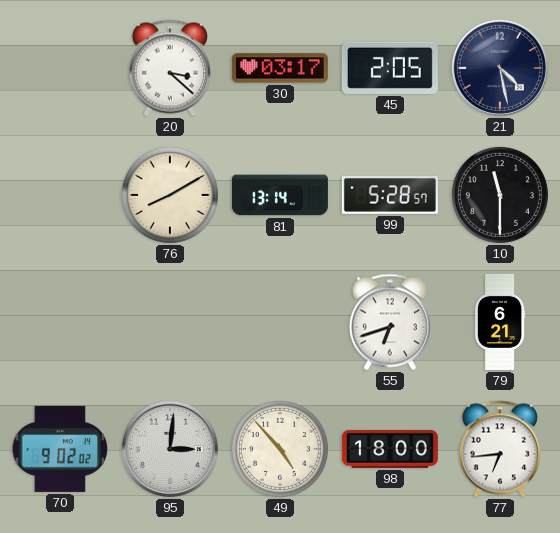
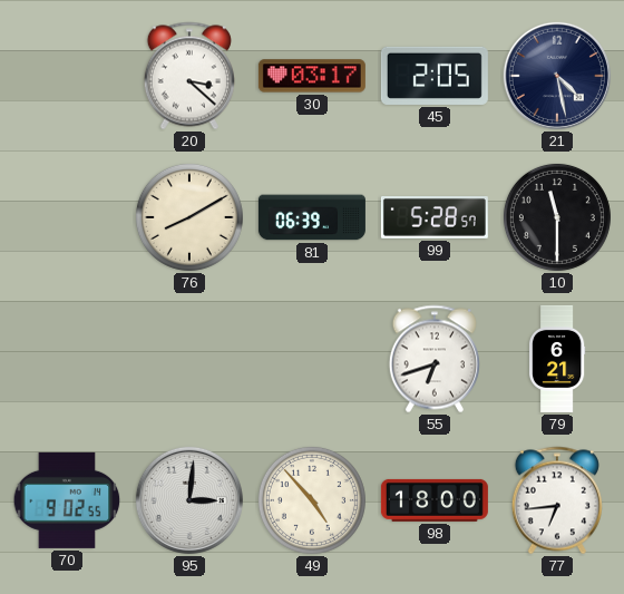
81: 13:14 -> 06:39 (312, 217)
70: 9:02:02 -> 9:02:55 (67, 500)
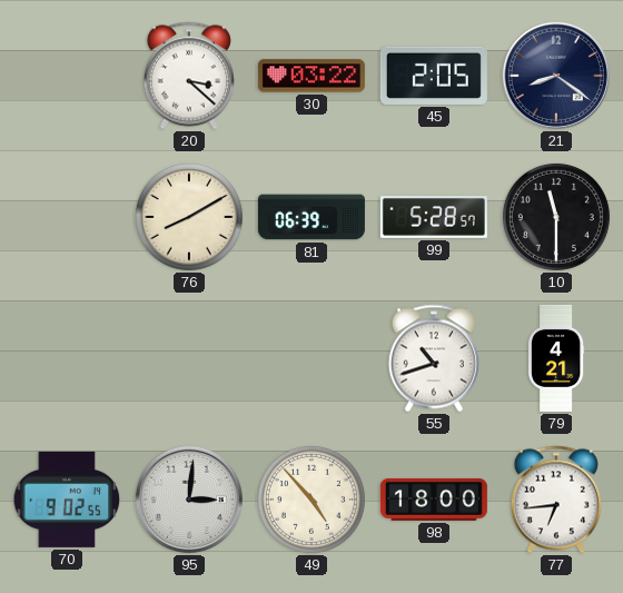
30: 03:17 -> 03:22 (311, 76)
21: 4:28 -> 8:21 (556, 76)
55: 6:42 -> 10:42 (434, 358)
79: 6:21 -> 4:21 (556, 358)
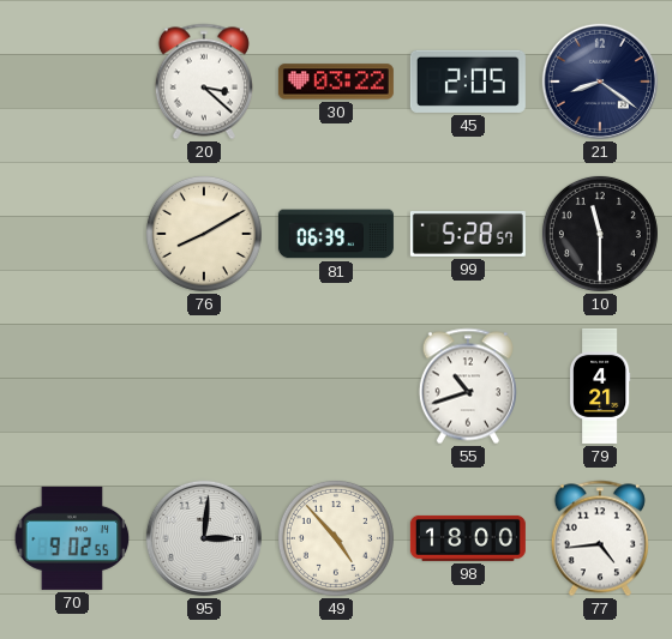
77: 6:44 -> 4:44 (600, 538)
